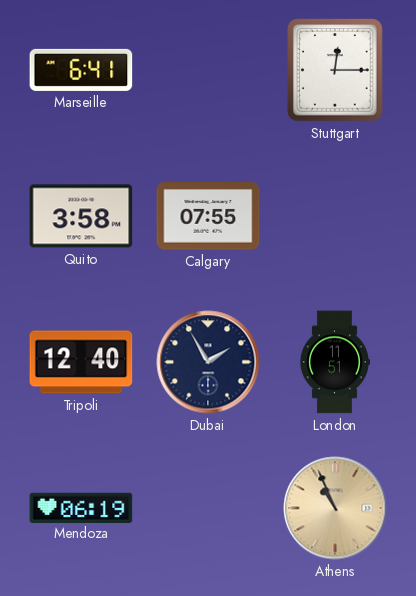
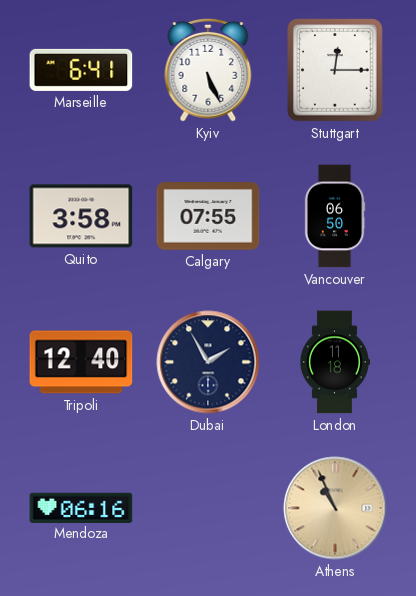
Kyiv: none -> 5:26 (208, 70)
Vancouver: none -> 06:50 (335, 216)
London: 11:51 -> 11:18 (334, 362)
Mendoza: 06:19 -> 06:16 (81, 507)
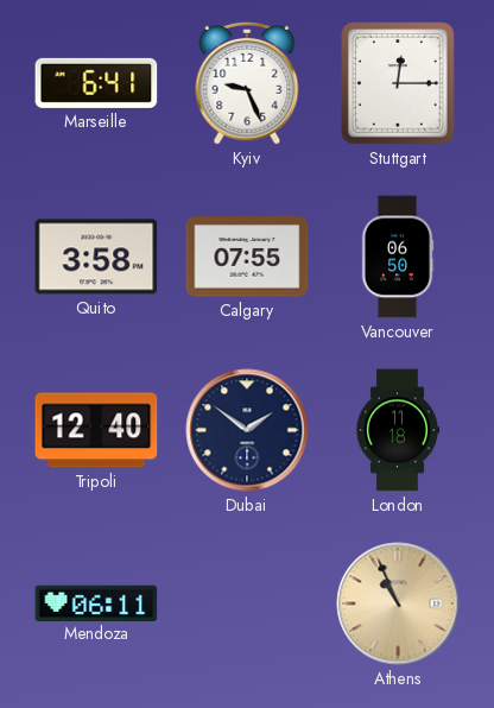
Kyiv: 5:26 -> 9:26 (247, 83)
Dubai: 1:55 -> 1:51 (247, 430)
Mendoza: 06:16 -> 06:11 (96, 602)
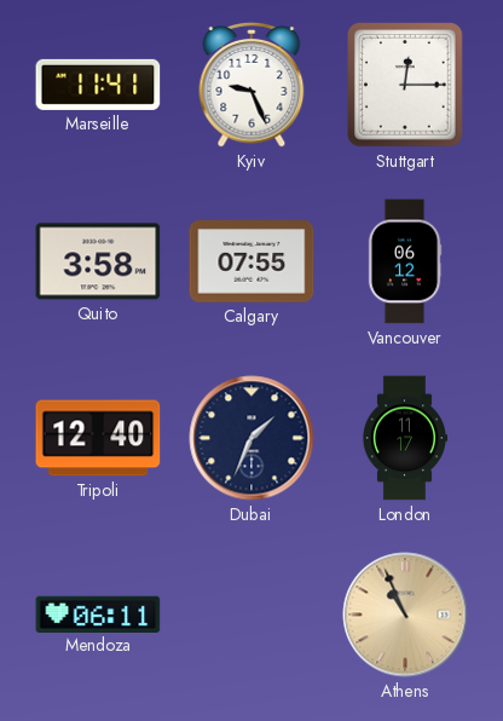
Marseille: 6:41 -> 11:41 (98, 85)
Vancouver: 06:50 -> 06:12 (405, 261)
Dubai: 1:51 -> 1:34 (251, 438)
London: 11:18 -> 11:17 (404, 438)
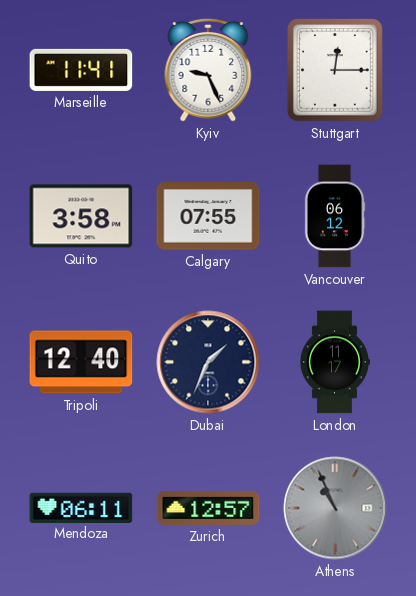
Zurich: none -> 12:57 (208, 508)
Athens dial: champagne -> grey (335, 508)
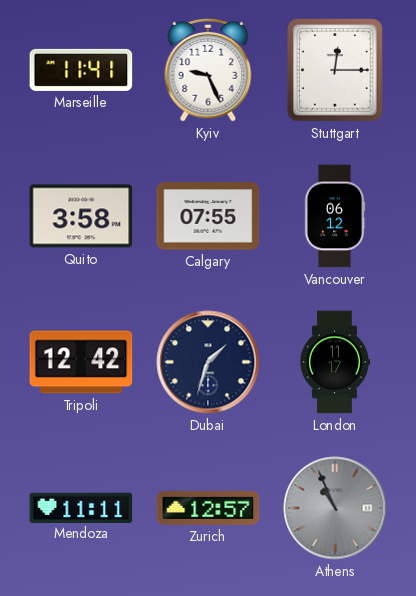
Tripoli: 12:40 -> 12:42 (81, 362)
Dubai: 1:34 -> 1:33 (208, 362)
Mendoza: 06:11 -> 11:11 (81, 507)
